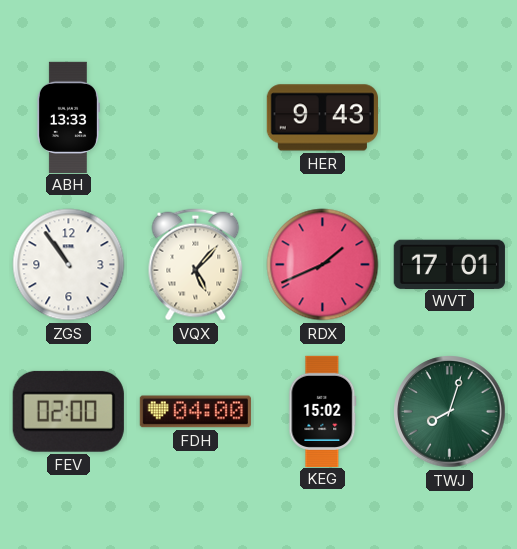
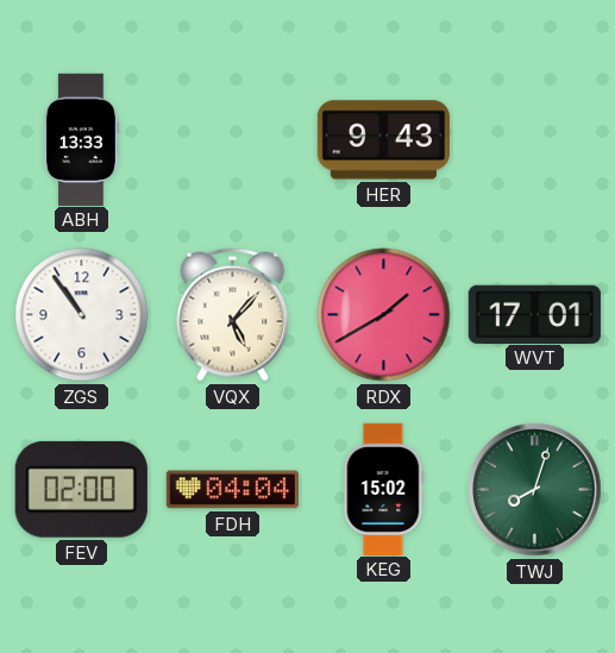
RDX: 1:41 -> 1:40 (384, 315)
FDH: 04:00 -> 04:04 (232, 490)
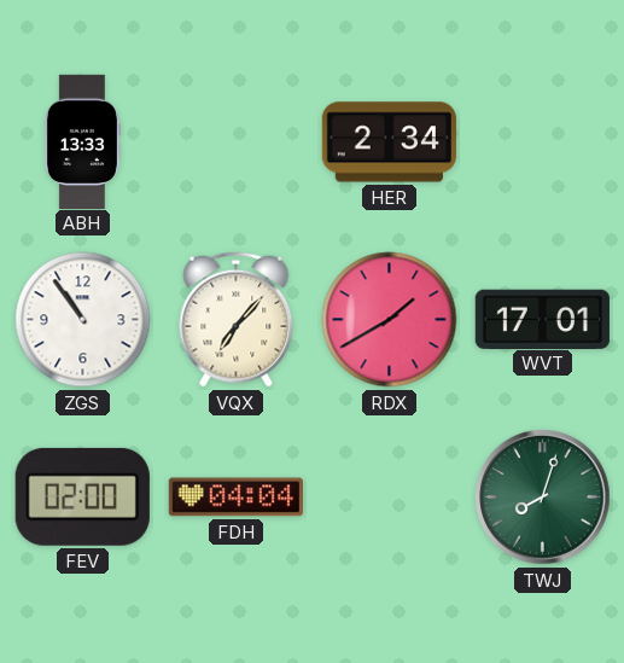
HER: 9:43 -> 2:34 (389, 143)
VQX: 5:07 -> 7:07 (237, 320)
KEG: 15:02 -> none (384, 489)
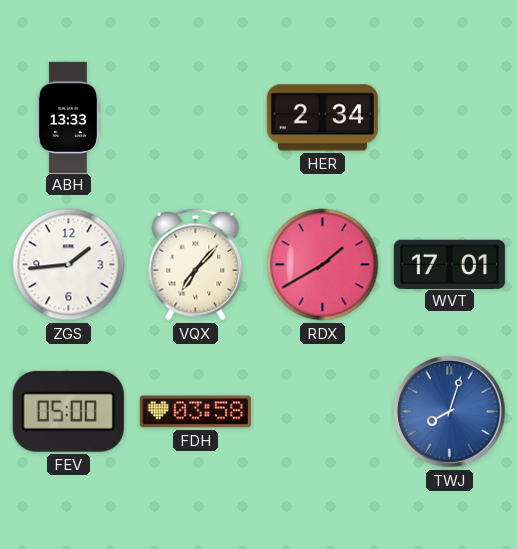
ZGS: 10:54 -> 1:44 (69, 265)
FEV: 02:00 -> 05:00 (68, 411)
FDH: 04:04 -> 03:58 (195, 412)
TWJ dial: green -> blue (450, 412)
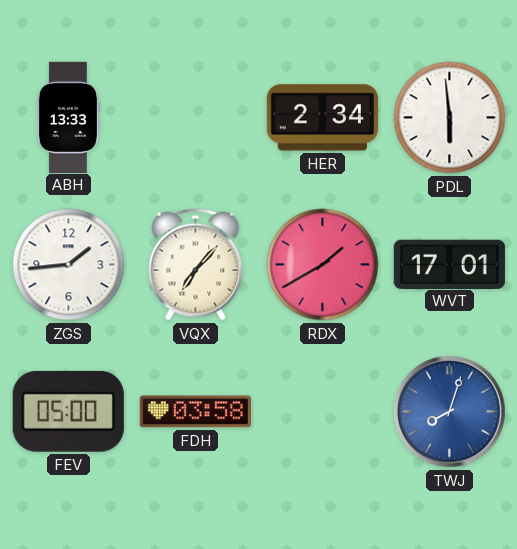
PDL: none -> 5:59 (450, 118)
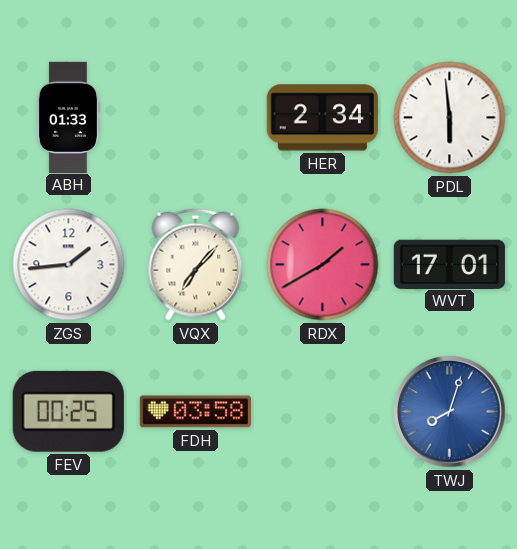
ABH: 13:33 -> 01:33 (68, 117)
FEV: 05:00 -> 00:25 (68, 411)
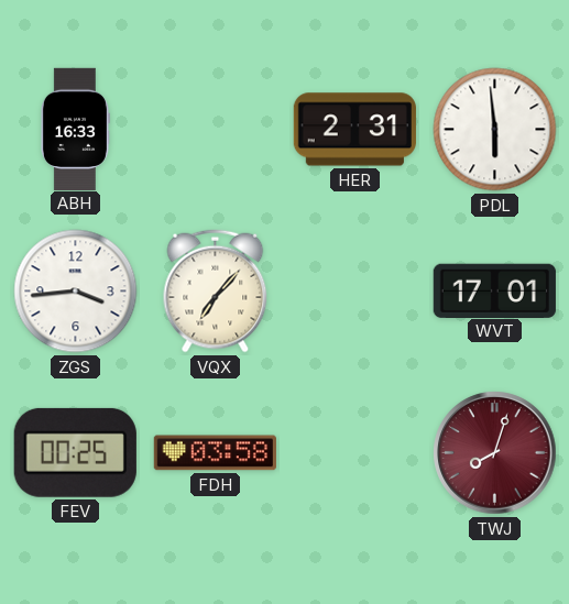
ABH: 01:33 -> 16:33 (75, 129)
HER: 2:34 -> 2:31 (354, 130)
ZGS: 1:44 -> 3:44 (76, 292)
RDX: 1:40 -> none (323, 265)
TWJ dial: blue -> burgundy (495, 453)
